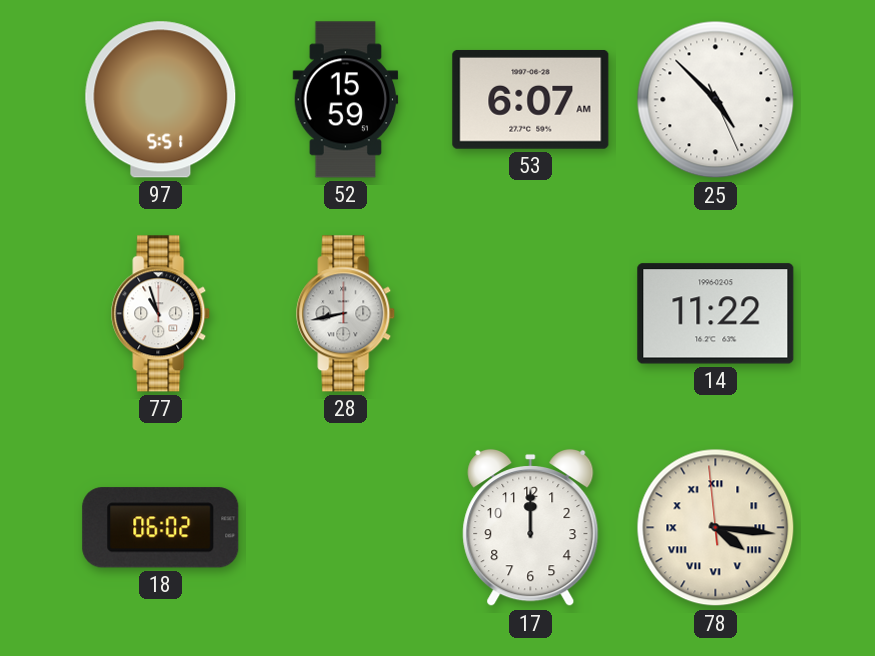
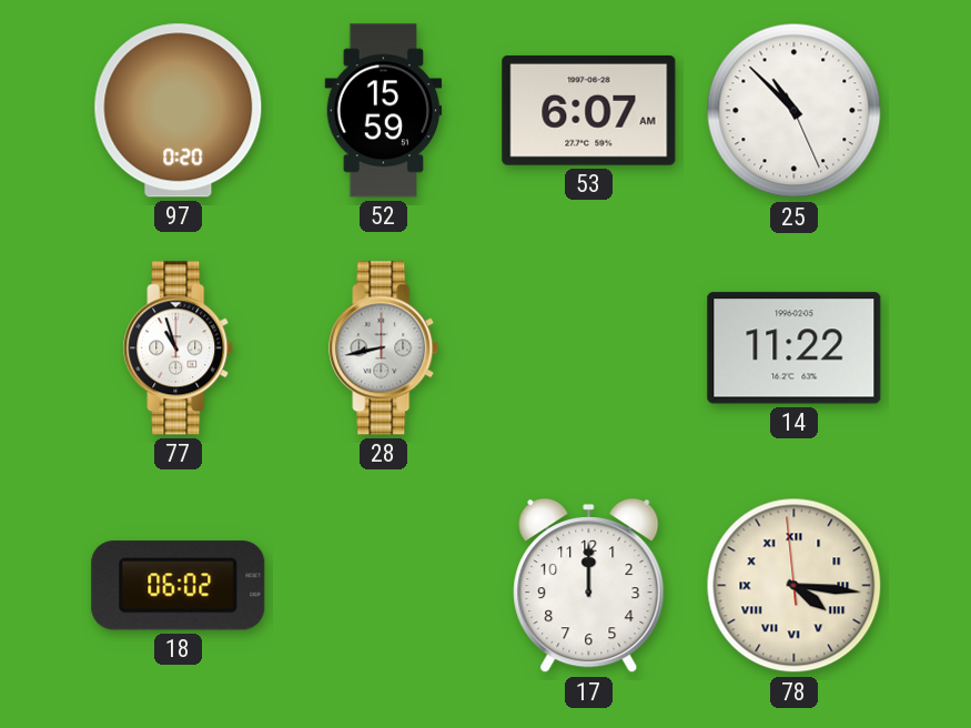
97: 5:51 -> 0:20 (179, 111)
25: 4:52 -> 10:52 (795, 111)
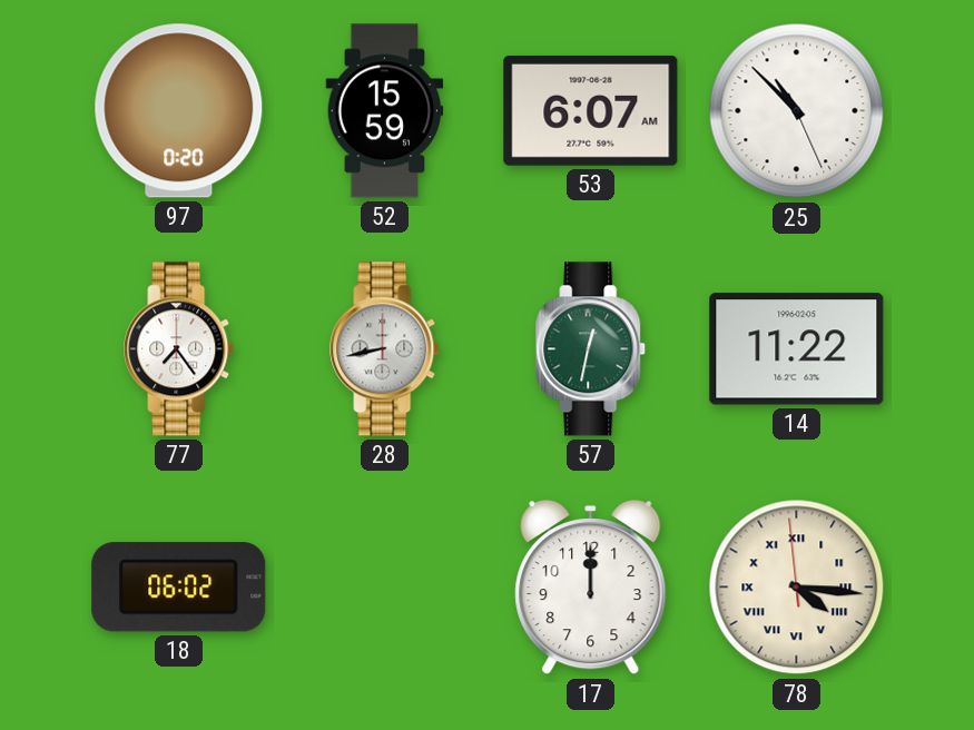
77: 10:57 -> 7:24 (179, 349)
57: none -> 12:32 (591, 349)
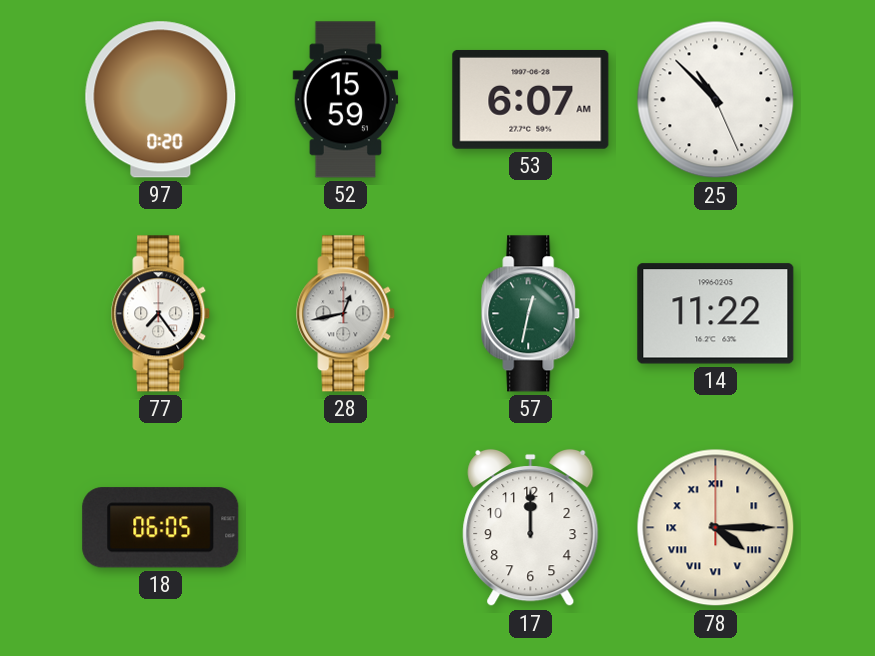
28: 8:43 -> 12:43 (346, 314)
18: 06:02 -> 06:05 (161, 528)
78: 4:15:59 -> 4:15:00 (716, 528)
